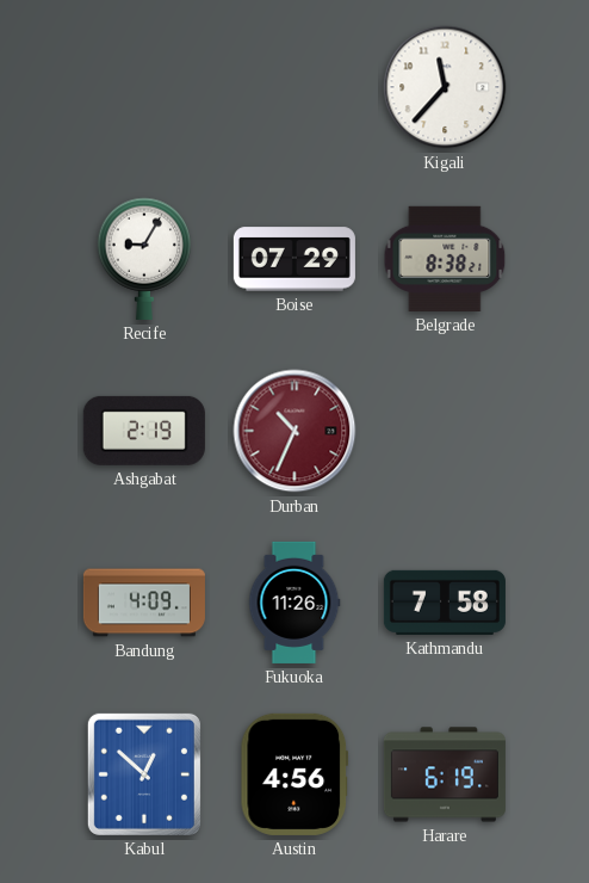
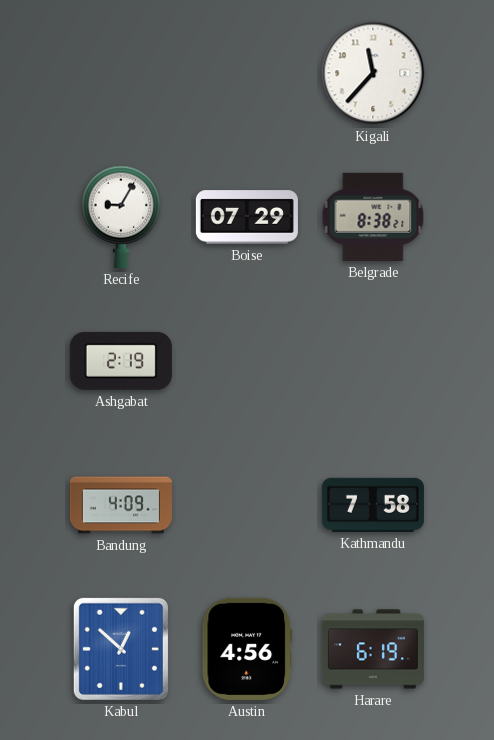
Durban: 10:34 -> none (294, 431)
Fukuoka: 11:26 -> none (294, 603)
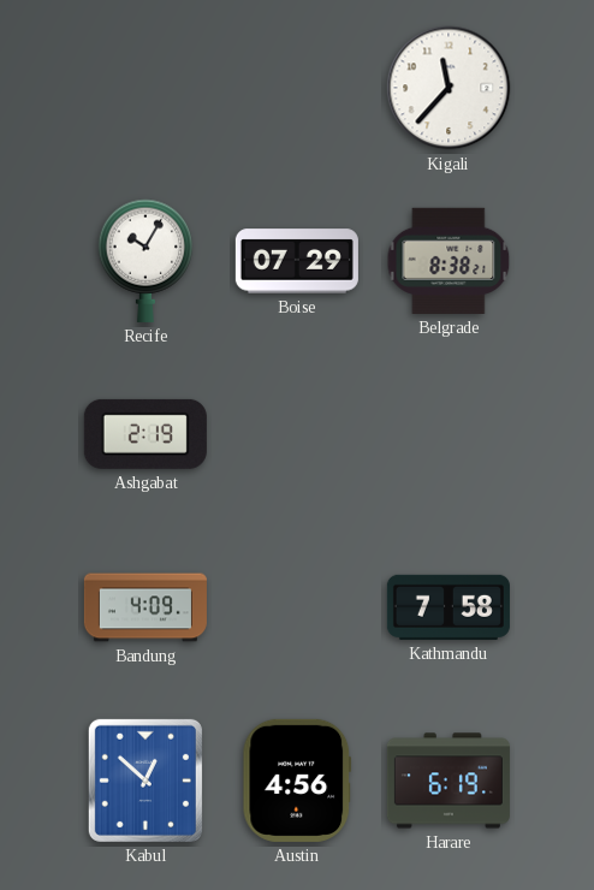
Recife: 9:05 -> 10:05 (145, 261)
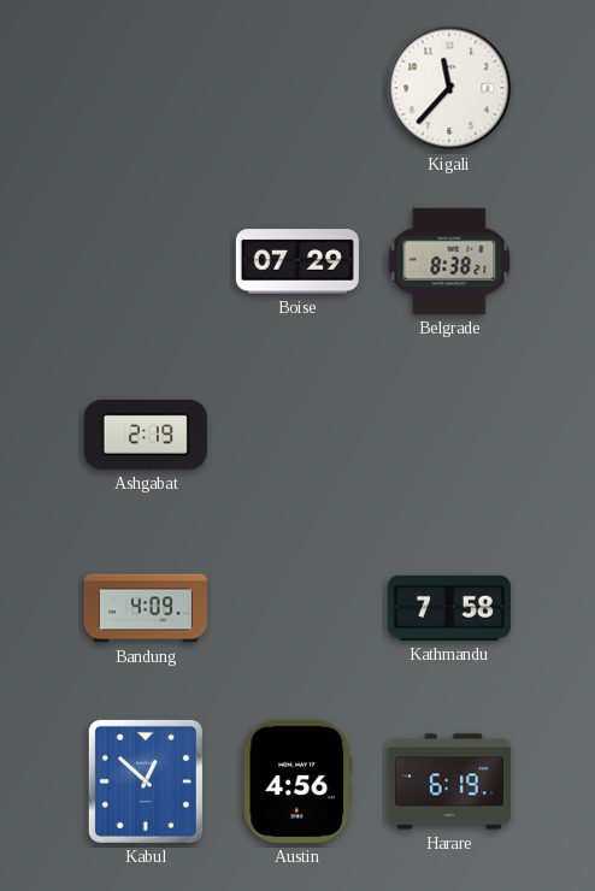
Recife: 10:05 -> none (145, 261)
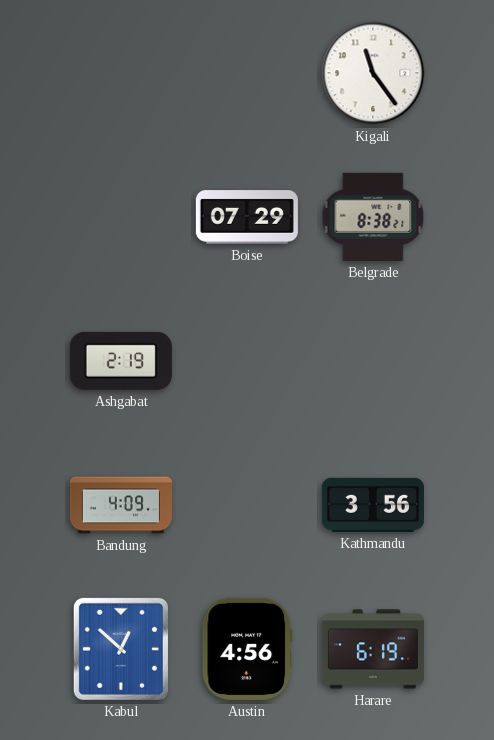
Kigali: 11:37 -> 11:24 (373, 73)
Kathmandu: 7:58 -> 3:56 (373, 505)
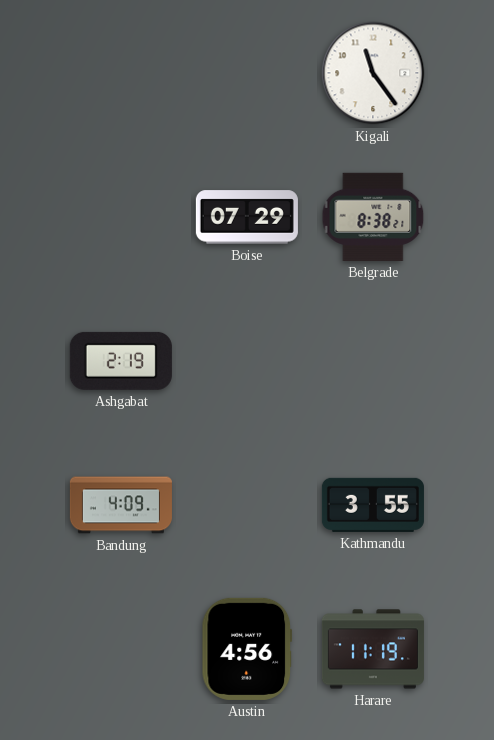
Kathmandu: 3:56 -> 3:55 (373, 505)
Kabul: 12:52 -> none (121, 649)
Harare: 6:19 -> 11:19 (373, 649)
